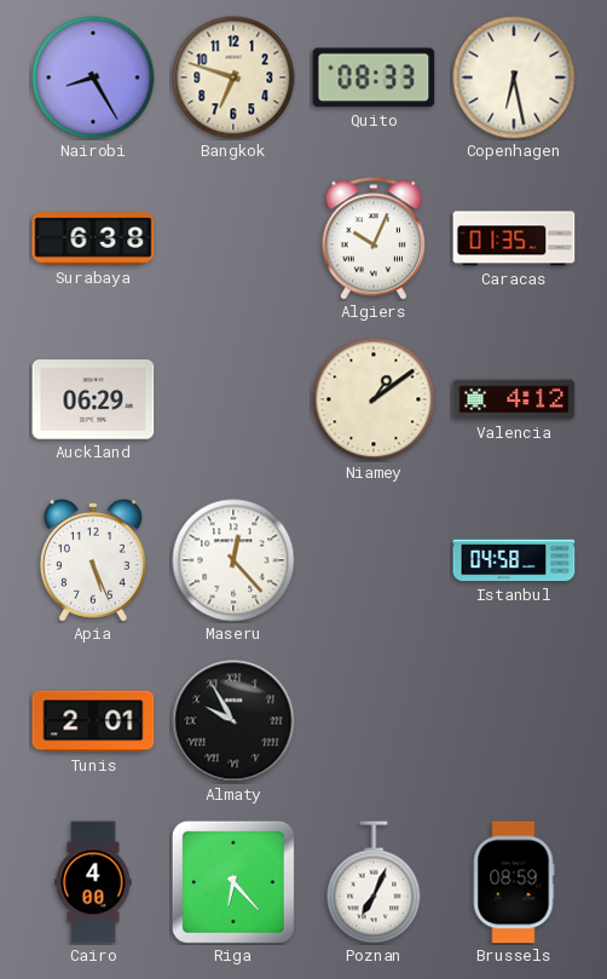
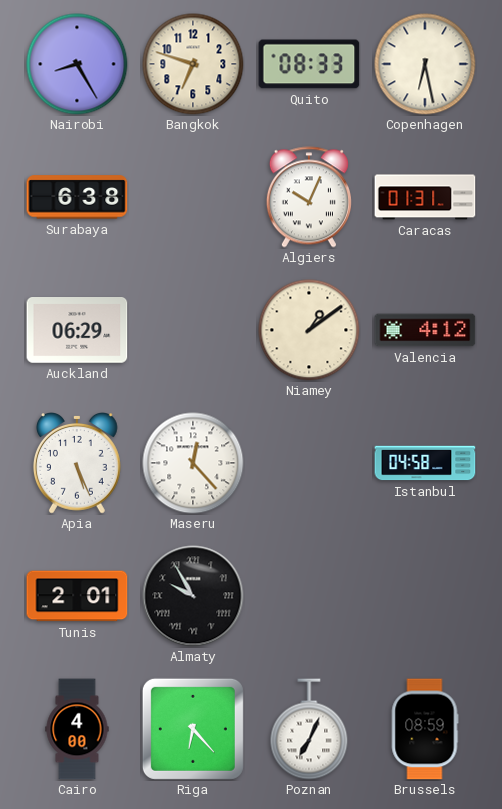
Caracas: 01:35 -> 01:31 (425, 197)
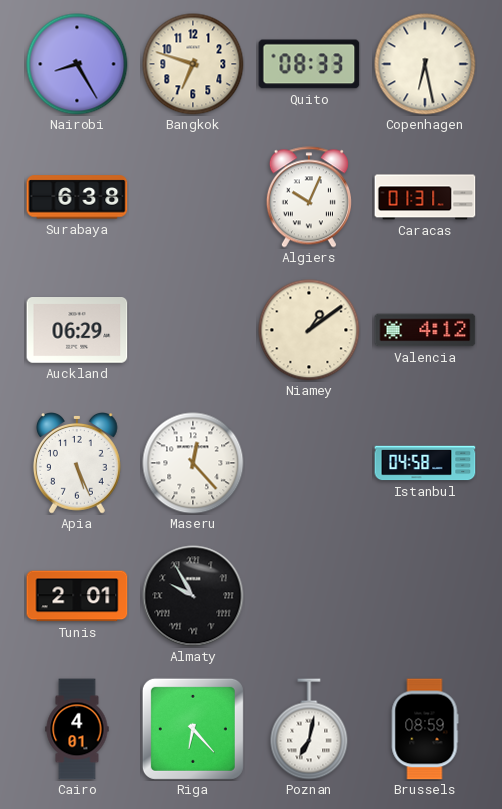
Cairo: 4:00 -> 4:01 (77, 729)
Poznan: 7:04 -> 7:02 (309, 729)
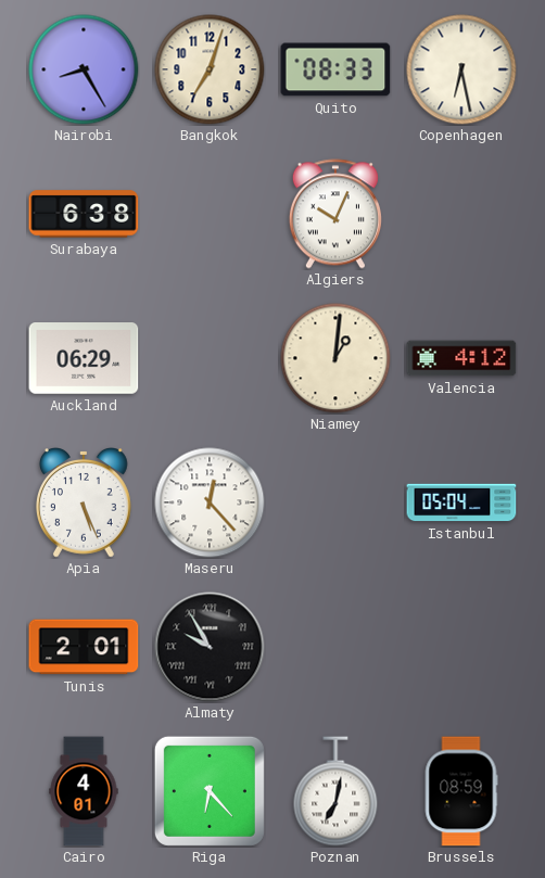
Bangkok: 6:48 -> 7:03 (210, 69)
Caracas: 01:31 -> none (425, 197)
Niamey: 1:09 -> 1:01 (335, 358)
Istanbul: 04:58 -> 05:04 (461, 502)
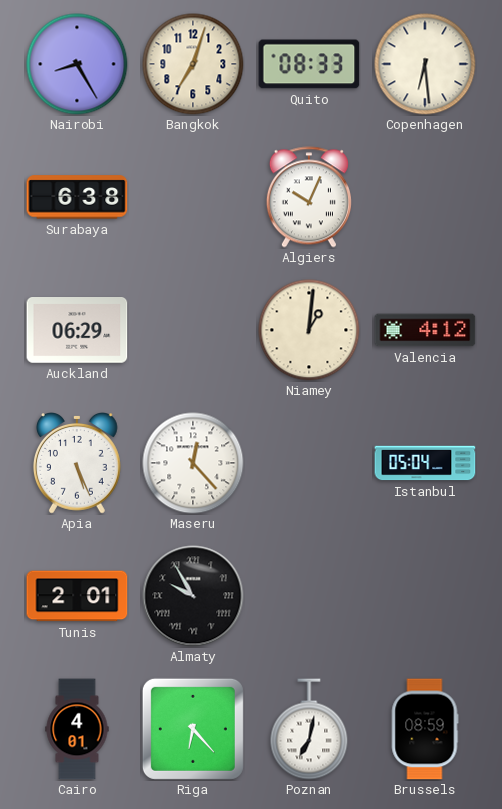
Copenhagen: 6:28 -> 6:29 (425, 64)
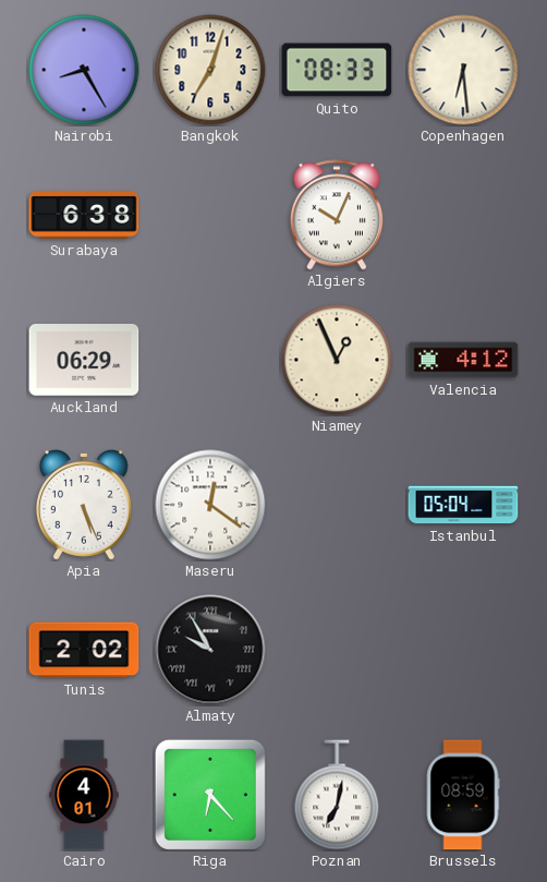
Niamey: 1:01 -> 12:56 (337, 360)
Maseru: 12:23 -> 12:21 (210, 505)
Tunis: 2:01 -> 2:02 (84, 650)
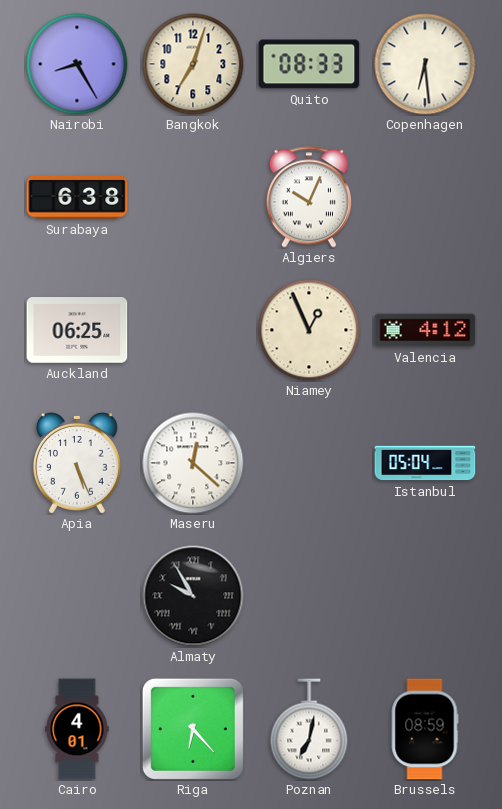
Auckland: 06:29 -> 06:25 (77, 330)
Maseru: 12:21 -> 12:22 (193, 463)
Tunis: 2:02 -> none (84, 650)
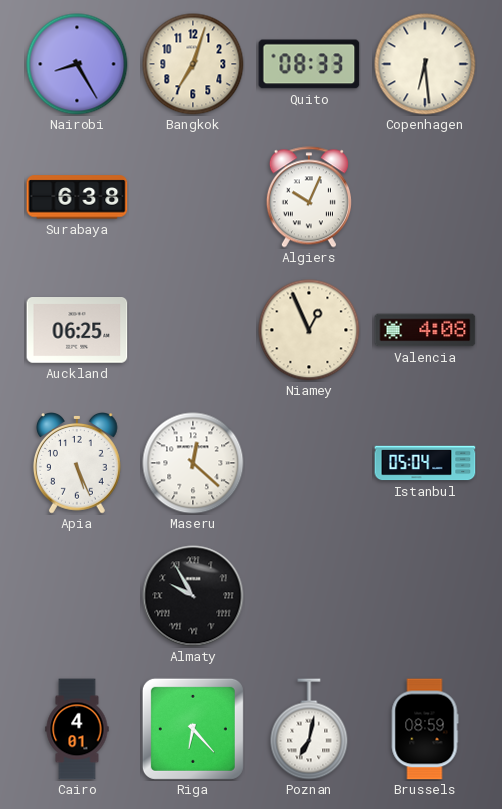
Valencia: 4:12 -> 4:08 (425, 330)
